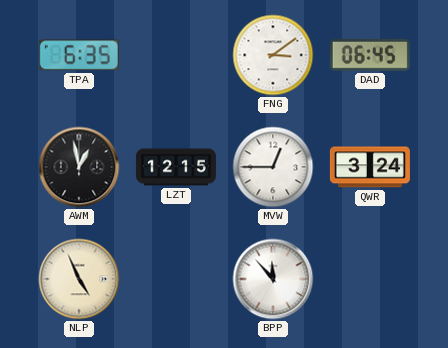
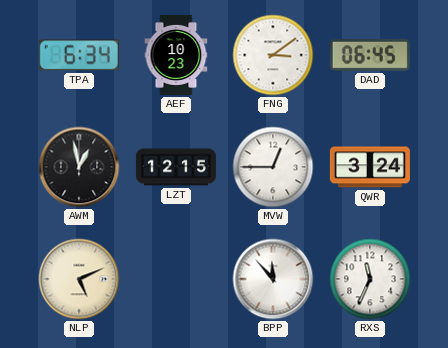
TPA: 6:35 -> 6:34 (79, 55)
AEF: none -> 10:23 (176, 55)
NLP: 4:56 -> 5:11 (79, 279)
RXS: none -> 11:34 (370, 279)
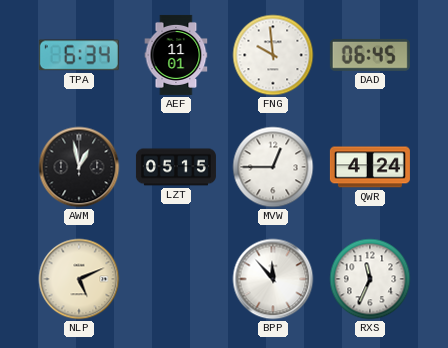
AEF: 10:23 -> 11:01 (176, 55)
FNG: 3:09 -> 9:59 (273, 55)
LZT: 12:15 -> 05:15 (176, 167)
QWR: 3:24 -> 4:24 (370, 167)
